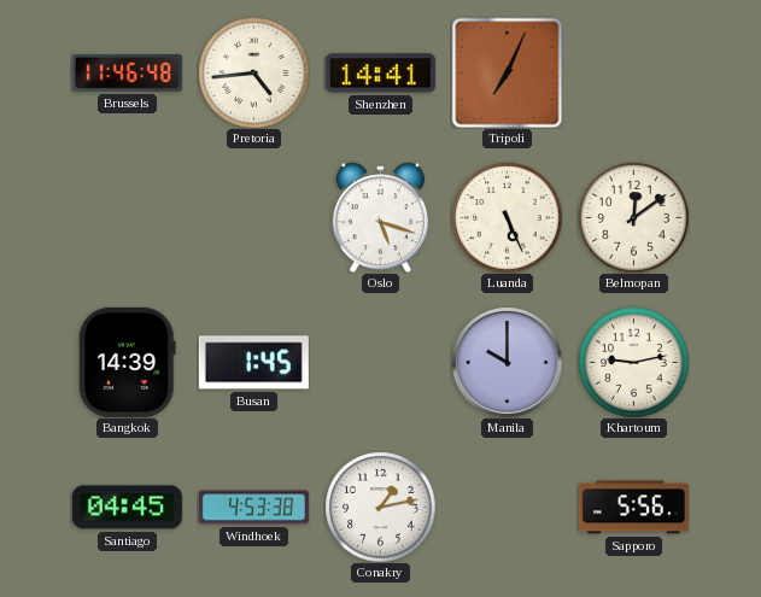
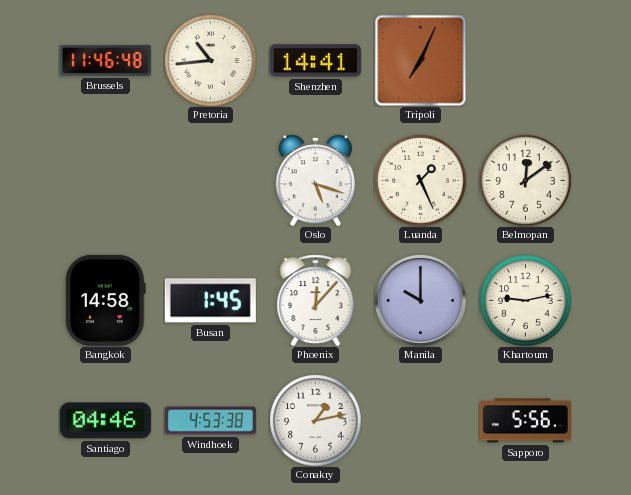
Pretoria: 4:44 -> 10:44 (210, 60)
Luanda: 5:26 -> 1:26 (420, 180)
Bangkok: 14:39 -> 14:58 (106, 300)
Phoenix: none -> 12:07 (316, 300)
Santiago: 04:45 -> 04:46 (105, 421)
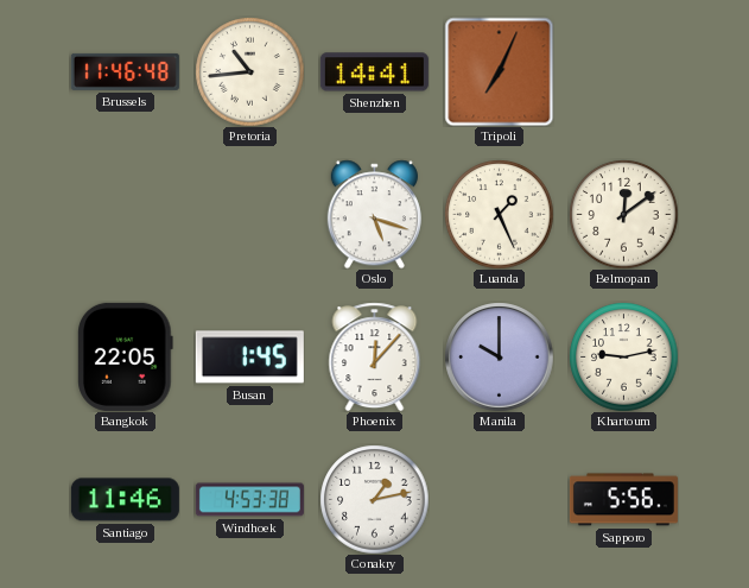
Bangkok: 14:58 -> 22:05 (126, 356)
Santiago: 04:46 -> 11:46 (125, 500)
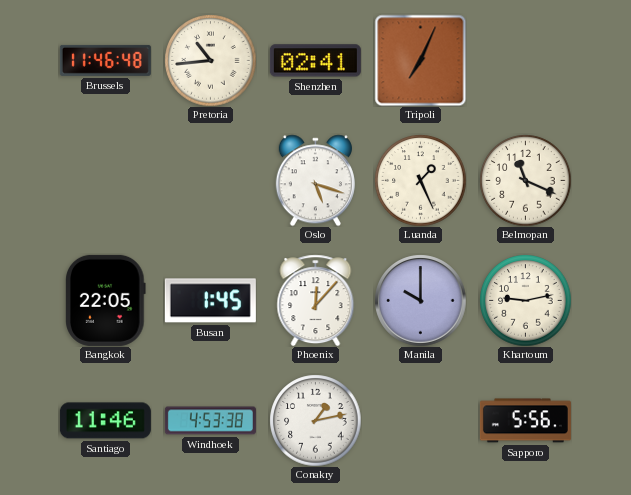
Shenzhen: 14:41 -> 02:41 (315, 61)
Belmopan: 12:09 -> 11:19 (525, 180)
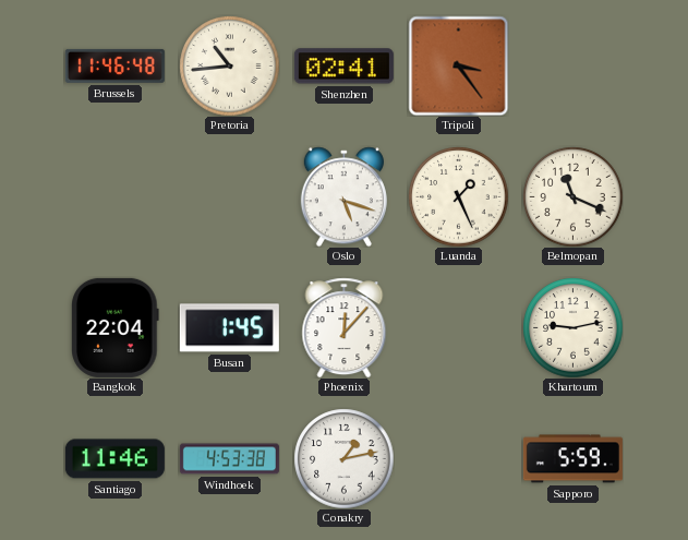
Tripoli: 7:04 -> 3:24 (458, 65)
Bangkok: 22:05 -> 22:04 (116, 327)
Manila: 10:00 -> none (420, 300)
Sapporo: 5:56 -> 5:59 (572, 459)
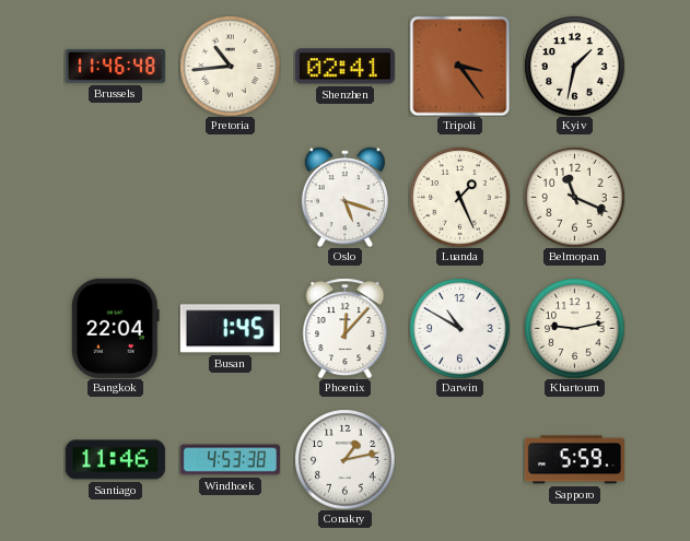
Kyiv: none -> 1:32 (574, 66)
Darwin: none -> 10:50 (459, 328)
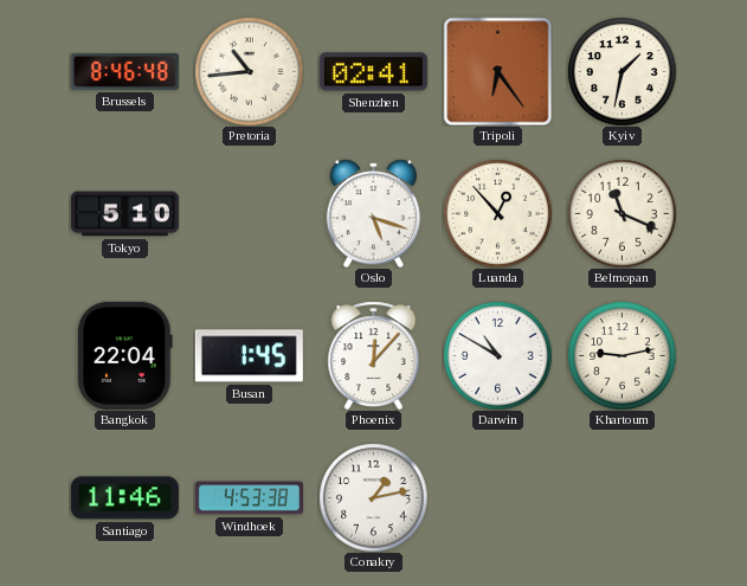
Brussels: 11:46 -> 8:46 (124, 71)
Tripoli: 3:24 -> 6:24 (497, 71)
Tokyo: none -> 5:10 (124, 214)
Luanda: 1:26 -> 12:53 (497, 213)
Sapporo: 5:59 -> none (574, 460)
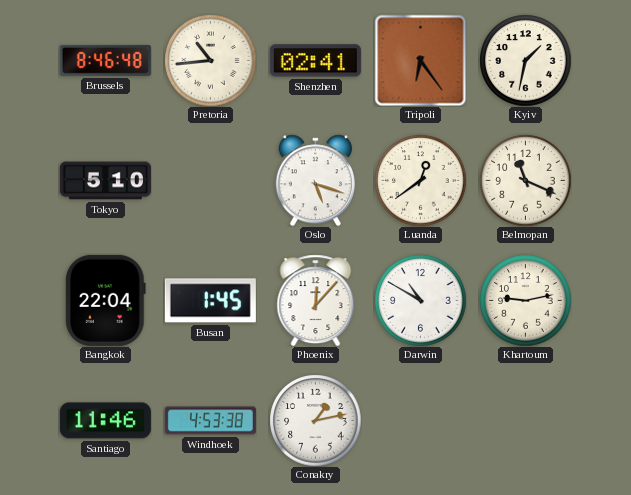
Luanda: 12:53 -> 12:39 (420, 180)
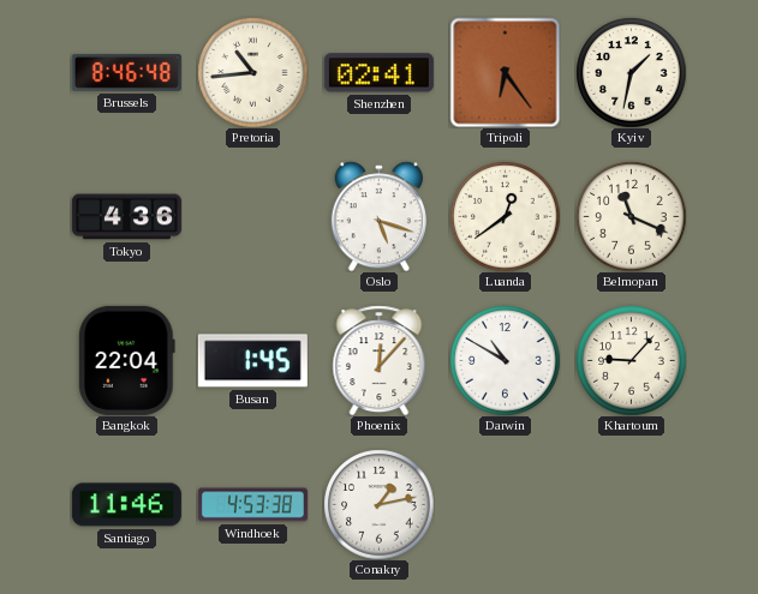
Tokyo: 5:10 -> 4:36 (126, 217)
Khartoum: 9:13 -> 9:07 (631, 360)
